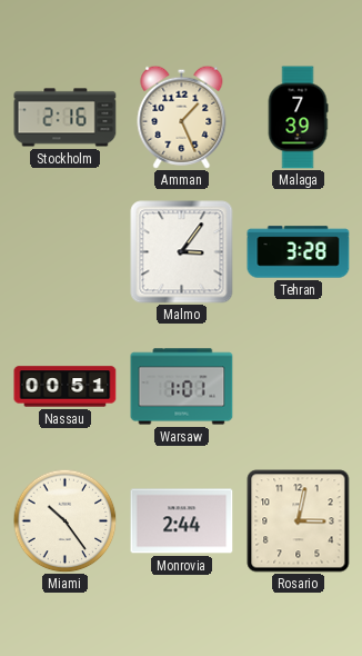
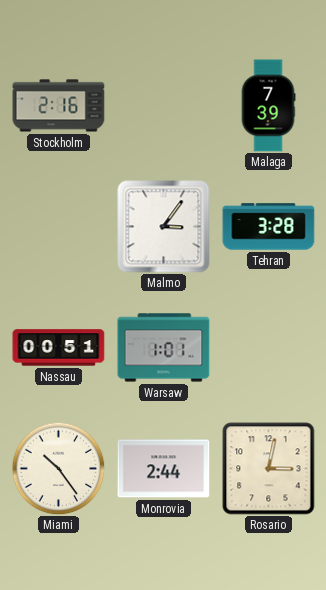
Amman: 1:26 -> none (182, 117)
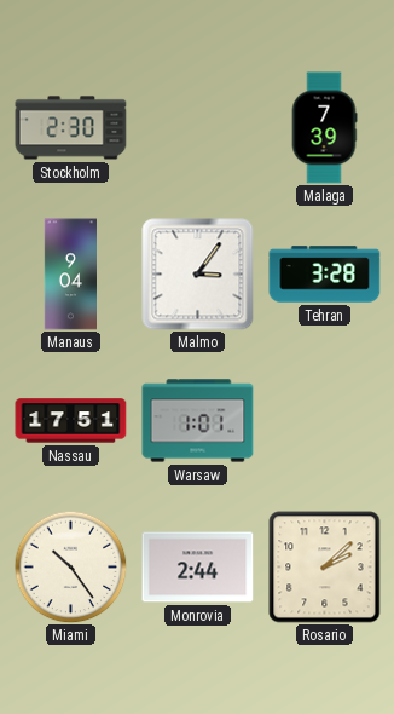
Stockholm: 2:16 -> 2:30 (71, 128)
Manaus: none -> 9:04 (70, 275)
Nassau: 00:51 -> 17:51 (71, 421)
Rosario: 3:02 -> 2:08 (325, 568)
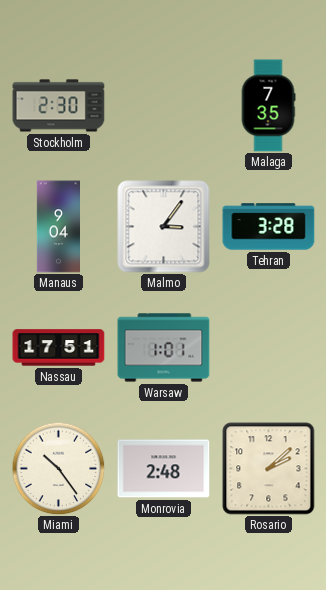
Malaga: 7:39 -> 7:35 (268, 106)
Monrovia: 2:44 -> 2:48 (164, 469)
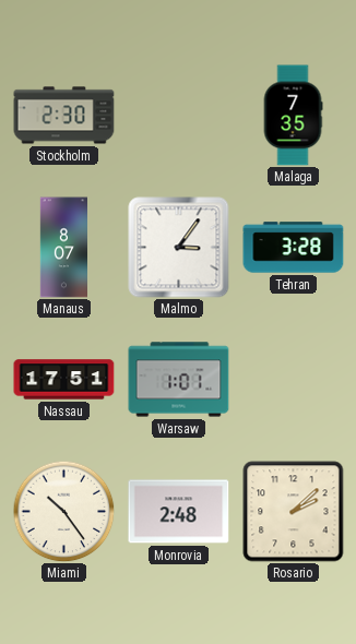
Manaus: 9:04 -> 8:07 (63, 248)
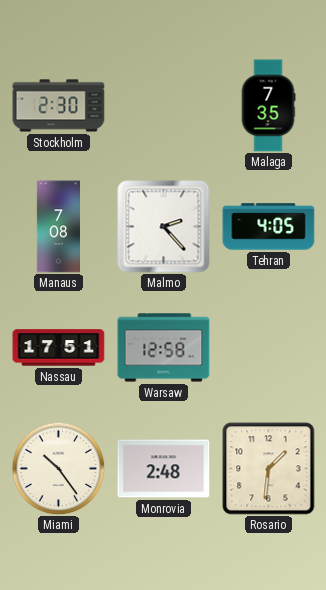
Manaus: 8:07 -> 7:08 (58, 227)
Malmo: 3:06 -> 2:23 (164, 227)
Tehran: 3:28 -> 4:05 (269, 227)
Warsaw: 1:01 -> 12:58 (164, 348)
Rosario: 2:08 -> 1:31 (269, 469)
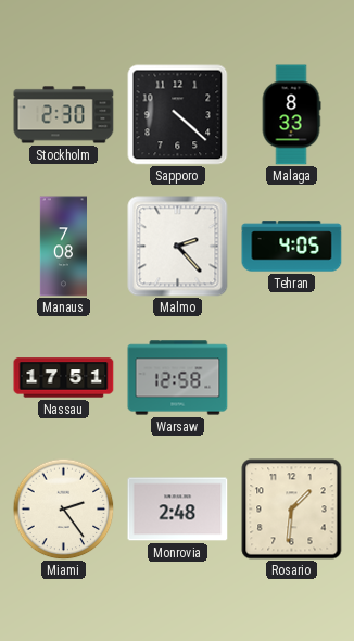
Sapporo: none -> 4:22 (178, 115)
Malaga: 7:35 -> 8:33 (291, 115)
Miami: 10:24 -> 2:24 (63, 508)
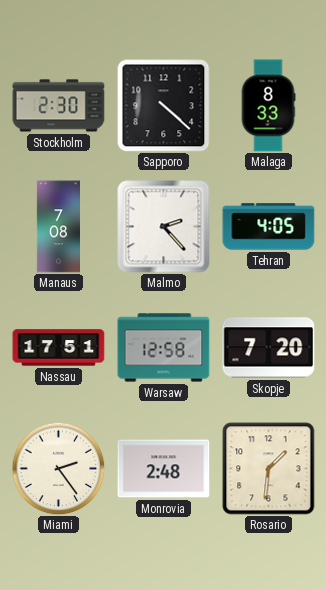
Skopje: none -> 7:20 (269, 348)
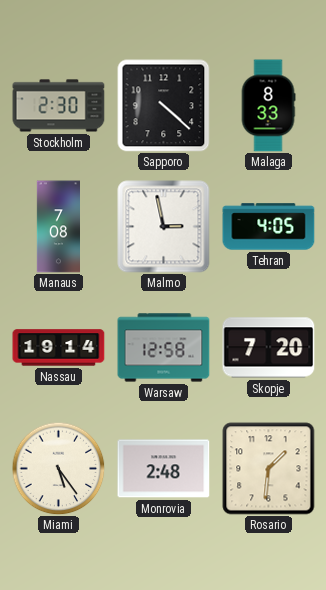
Malmo: 2:23 -> 2:58 (164, 227)
Nassau: 17:51 -> 19:14 (59, 348)
Miami: 2:24 -> 5:24 (58, 468)
